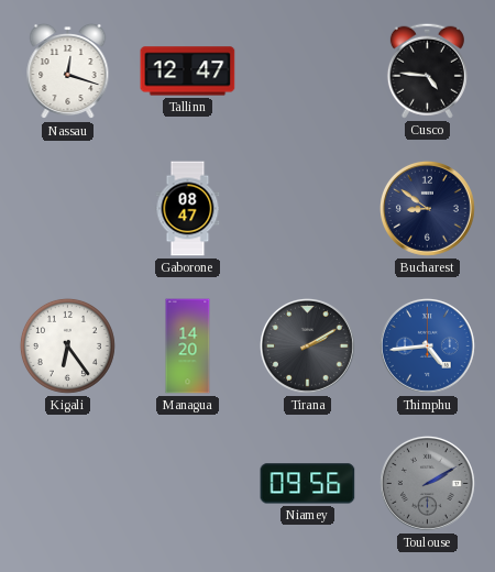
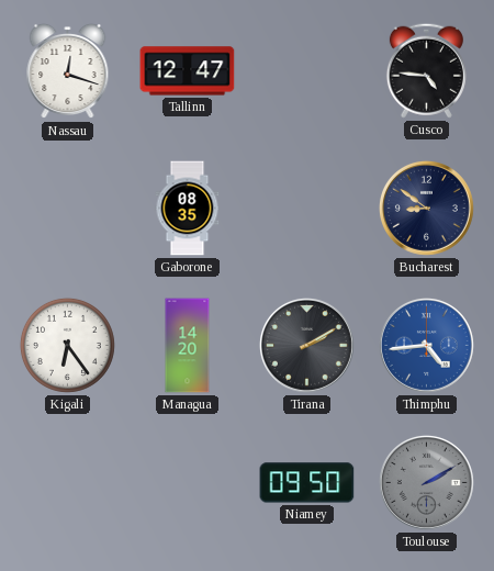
Gaborone: 08:47 -> 08:35 (188, 209)
Niamey: 09:56 -> 09:50 (307, 483)
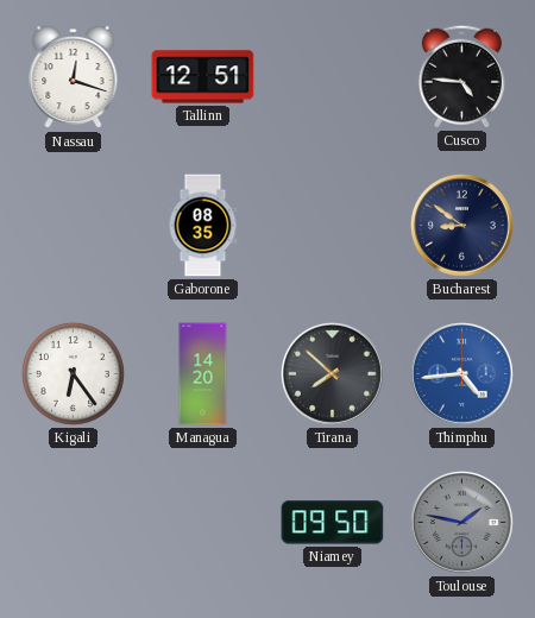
Tallinn: 12:47 -> 12:51 (203, 77)
Tirana: 2:10 -> 7:52 (332, 373)
Toulouse: 2:10 -> 1:47 (461, 522)
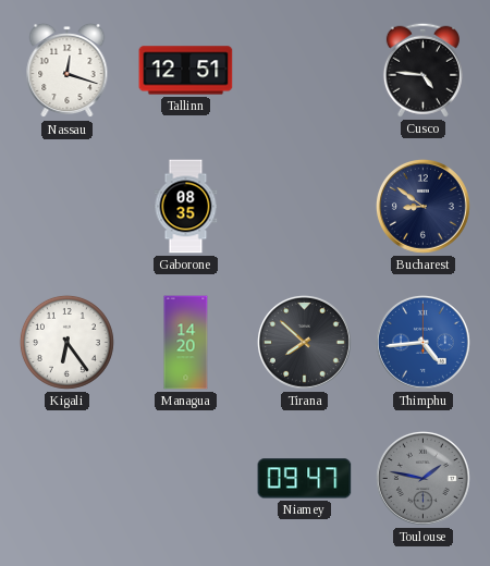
Niamey: 09:50 -> 09:47 (305, 479)
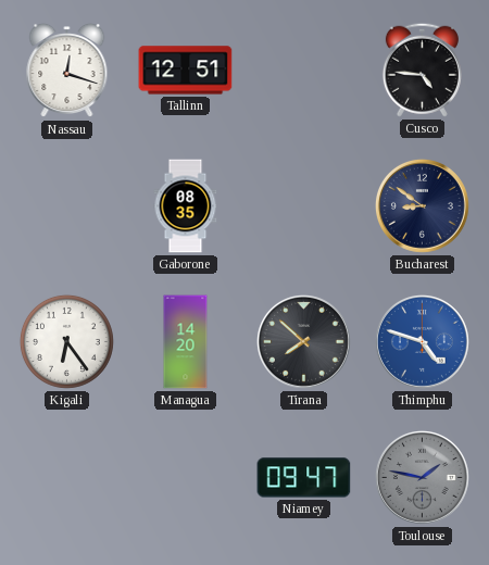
Thimphu: 4:44 -> 4:48 (422, 341)
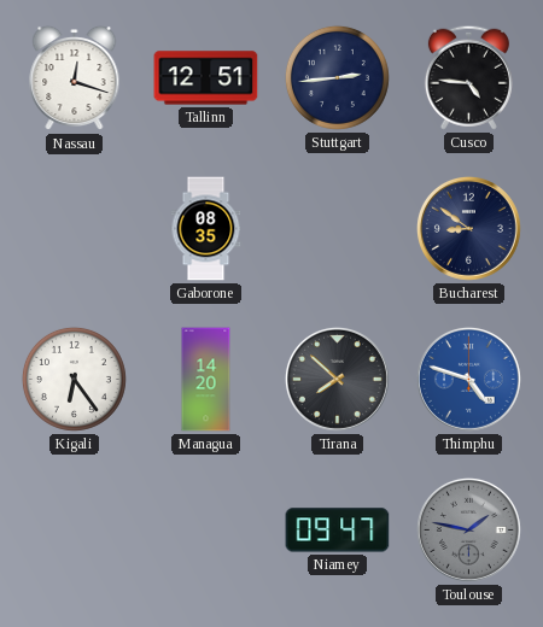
Stuttgart: none -> 2:44 (337, 77)
